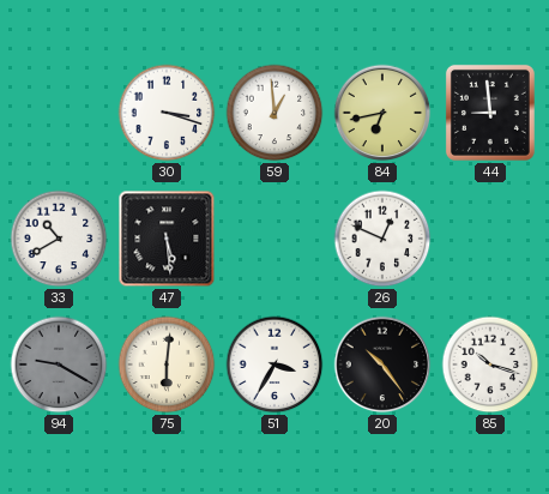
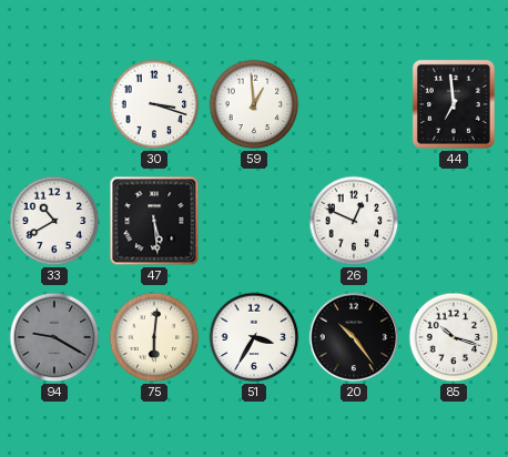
84: 6:43 -> none (382, 113)
44: 8:59 -> 6:59 (454, 104)
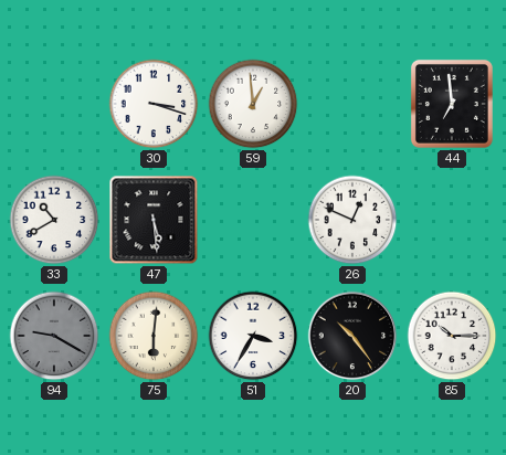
85: 10:18 -> 10:15 (452, 336)
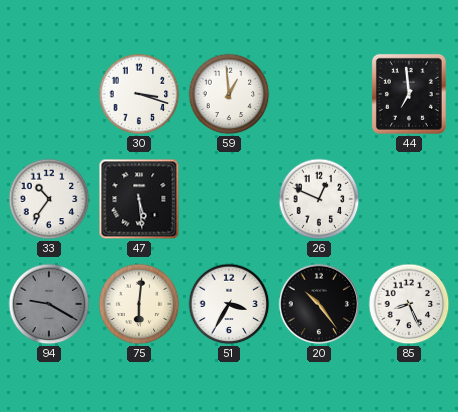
33: 10:40 -> 10:36 (49, 199)
85: 10:15 -> 8:26 (409, 304)
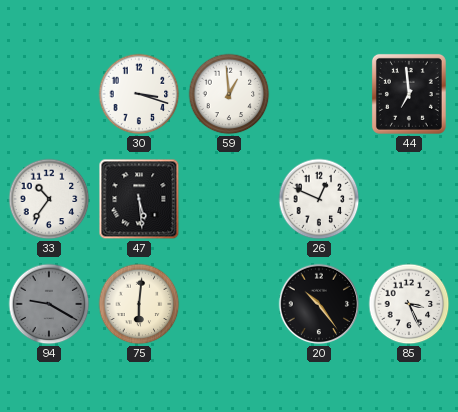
51: 3:35 -> none (229, 304)
85: 8:26 -> 3:26 (409, 304)
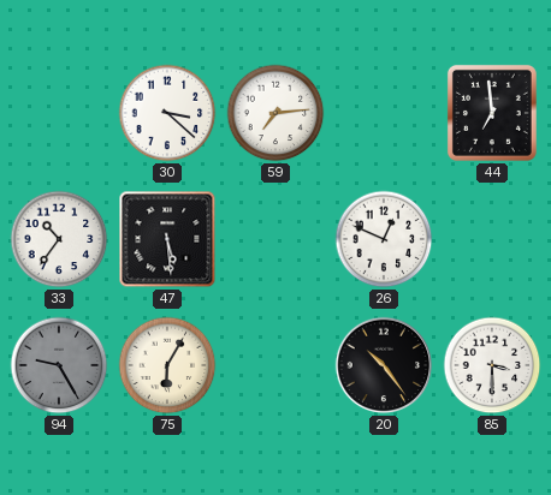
30: 3:18 -> 3:22 (167, 113)
59: 12:59 -> 7:14 (275, 113)
94: 9:20 -> 9:25 (59, 365)
75: 6:01 -> 6:05 (167, 365)
85: 3:26 -> 3:30 (492, 365)
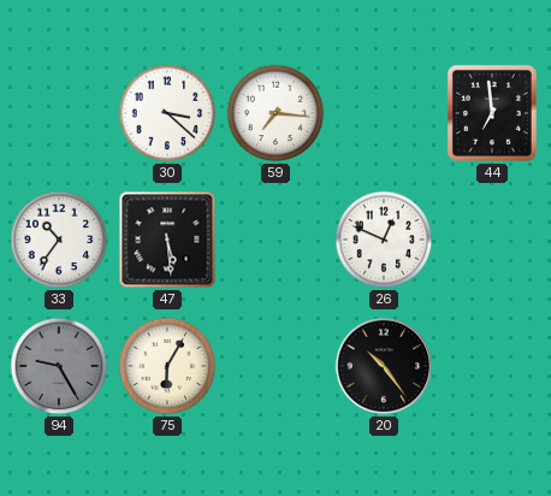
59: 7:14 -> 7:16 (275, 113)
85: 3:30 -> none (492, 365)
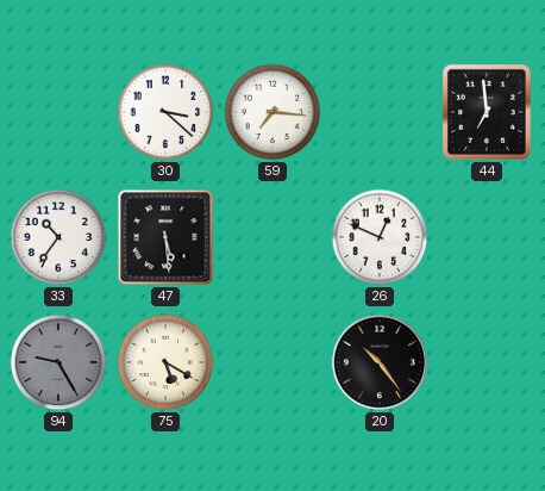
75: 6:05 -> 5:20 (165, 362)
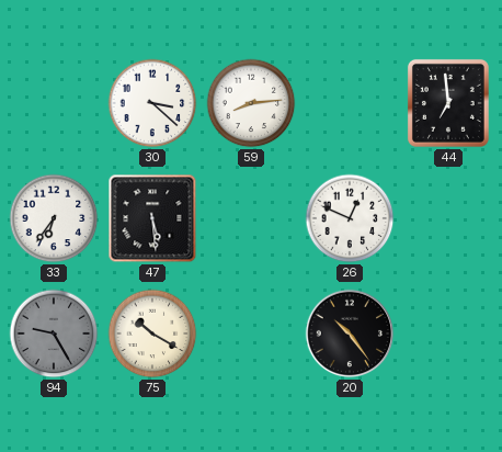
59: 7:16 -> 8:14 (251, 103)
33: 10:36 -> 6:36 (54, 218)
75: 5:20 -> 10:20 (152, 334)
